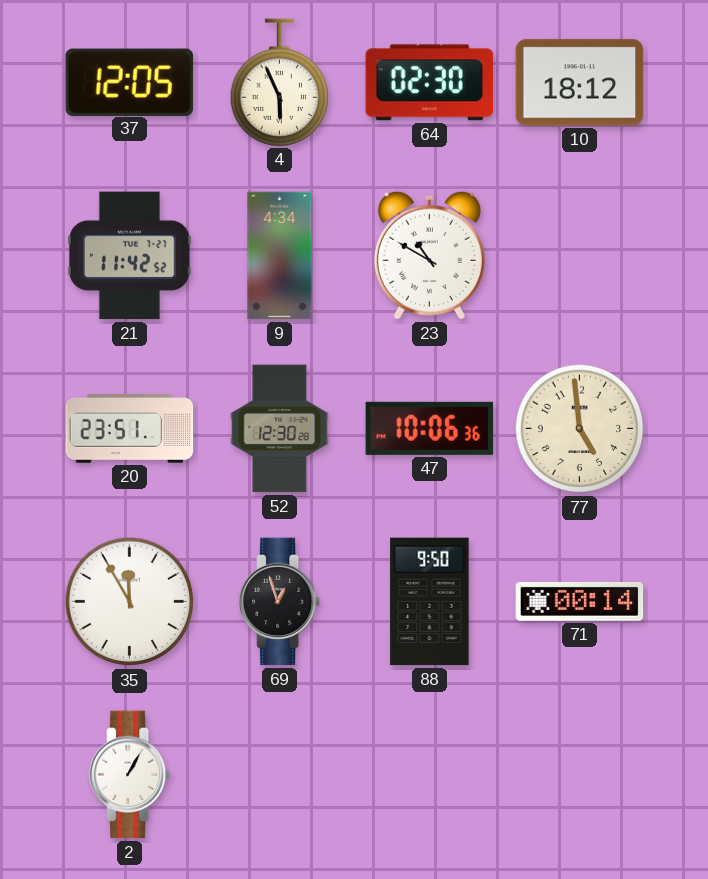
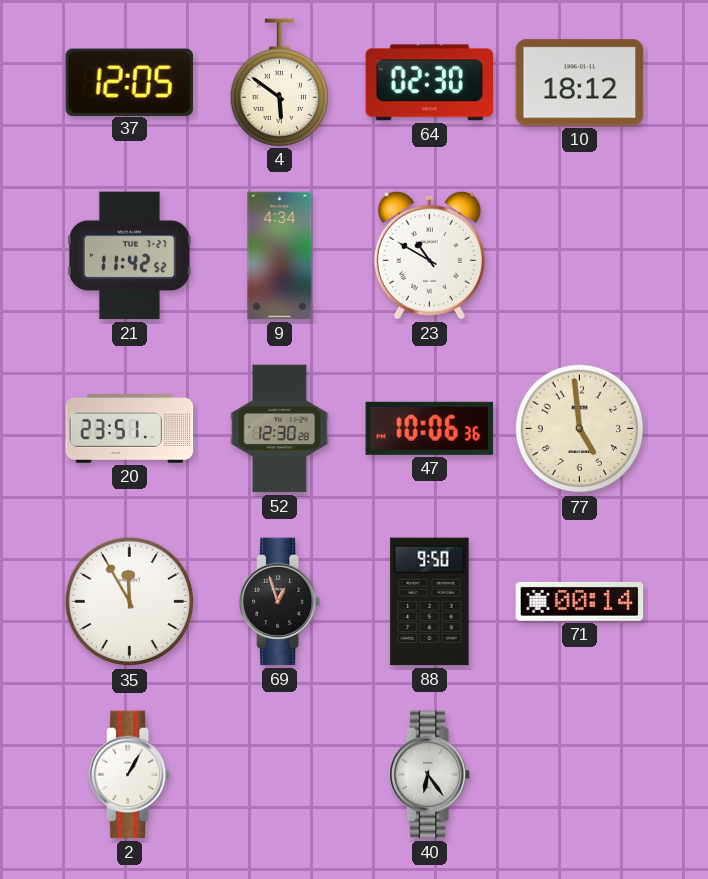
4: 5:56 -> 5:51 (279, 82)
40: none -> 6:24 (431, 775)
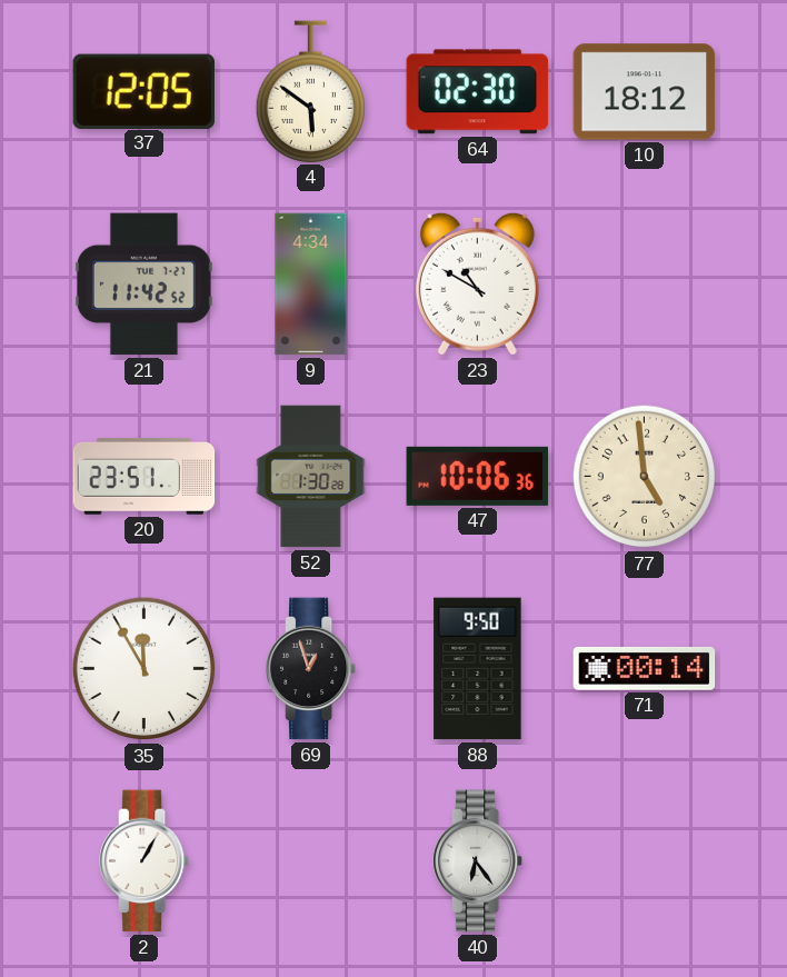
52: 12:30 -> 1:30 (311, 477)
